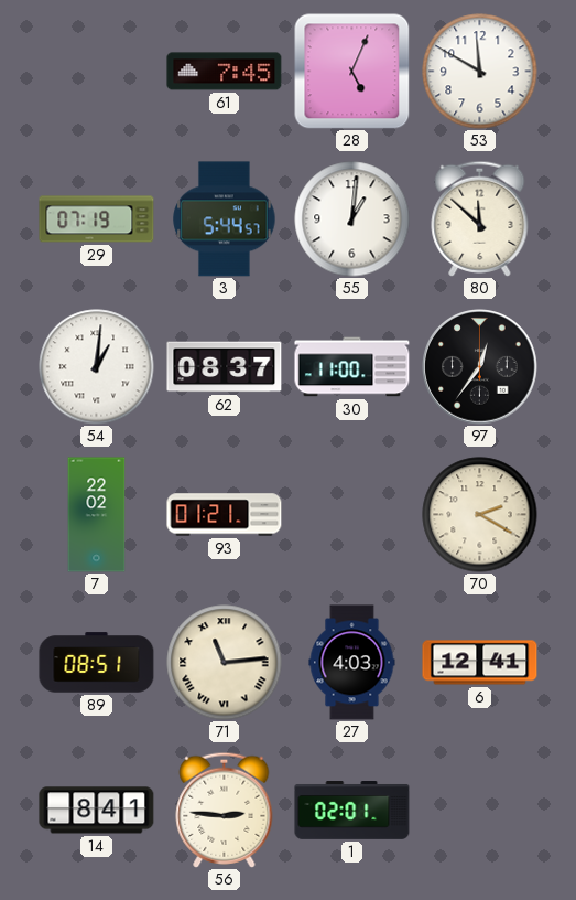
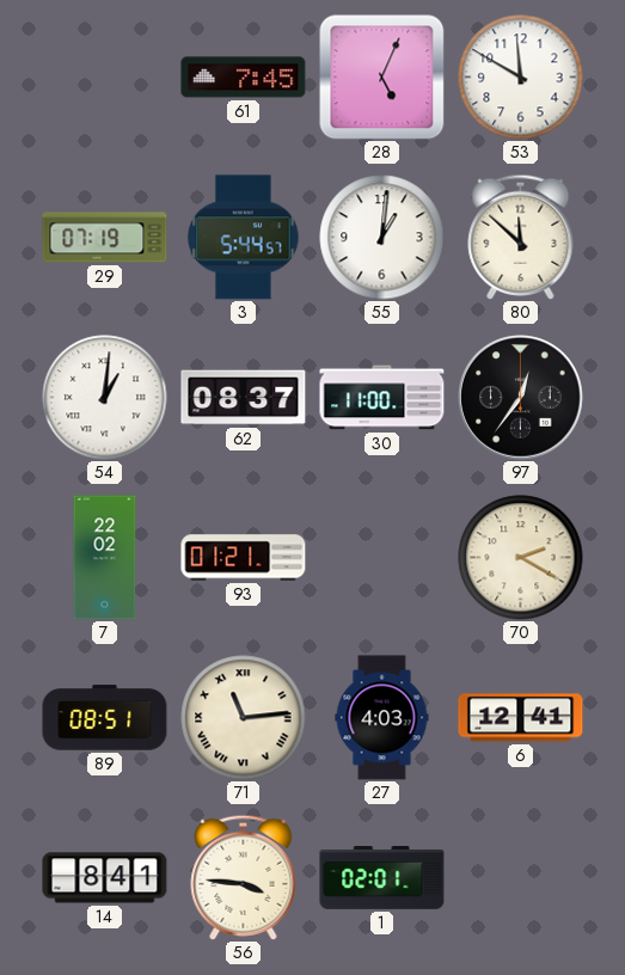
56: 2:46 -> 3:46 (244, 877)
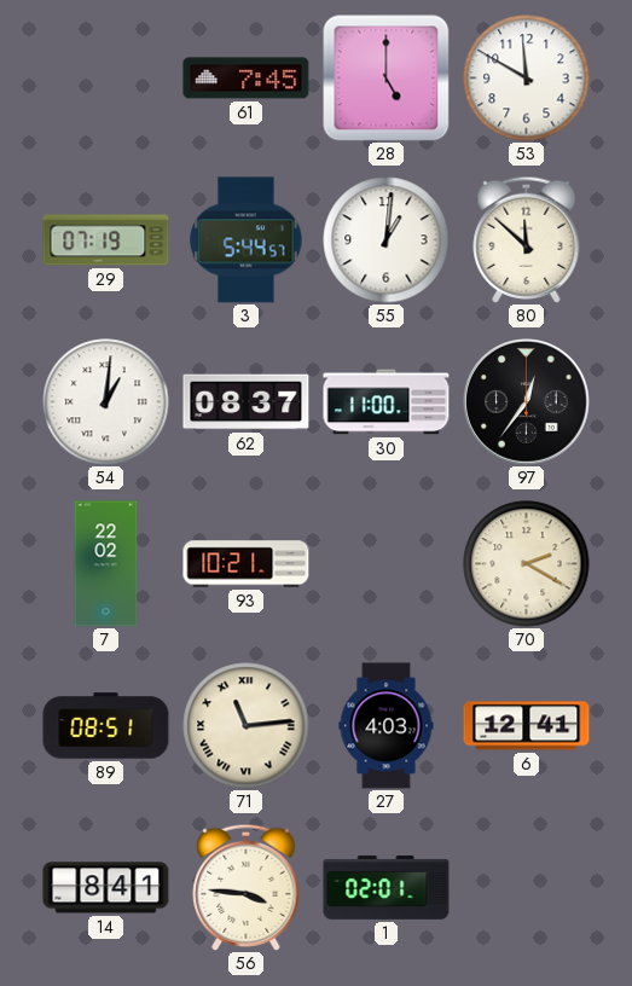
28: 5:04 -> 5:00 (385, 77)
93: 01:21 -> 10:21 (247, 564)
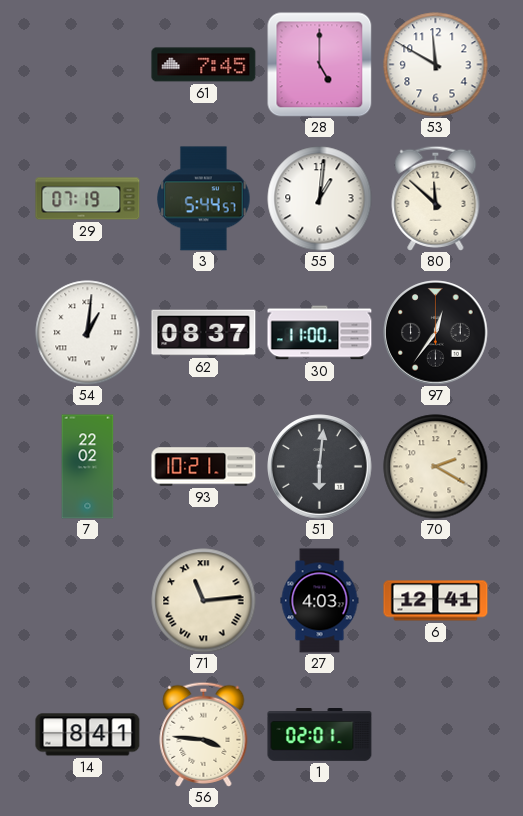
51: none -> 6:01 (320, 467)
89: 08:51 -> none (106, 726)
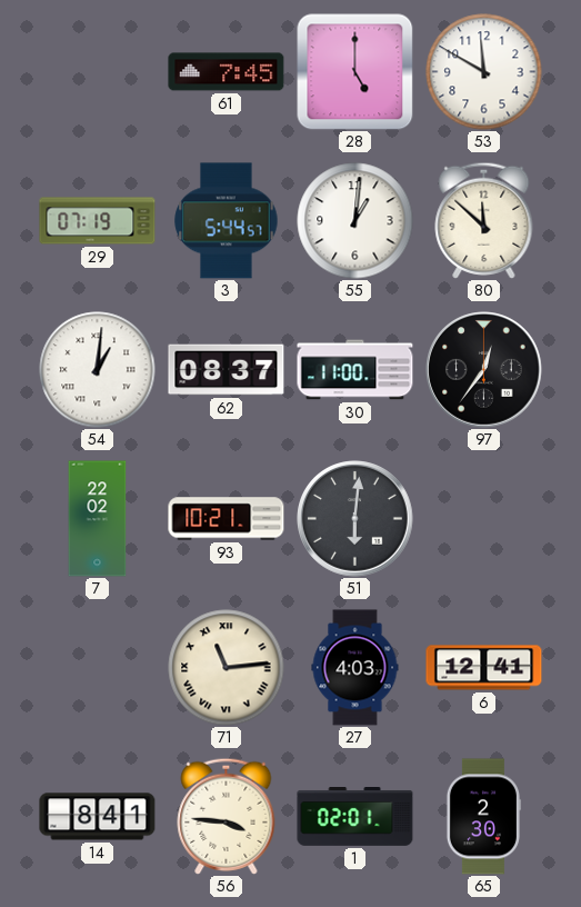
70: 2:20 -> none (436, 467)
65: none -> 2:30 (483, 817)
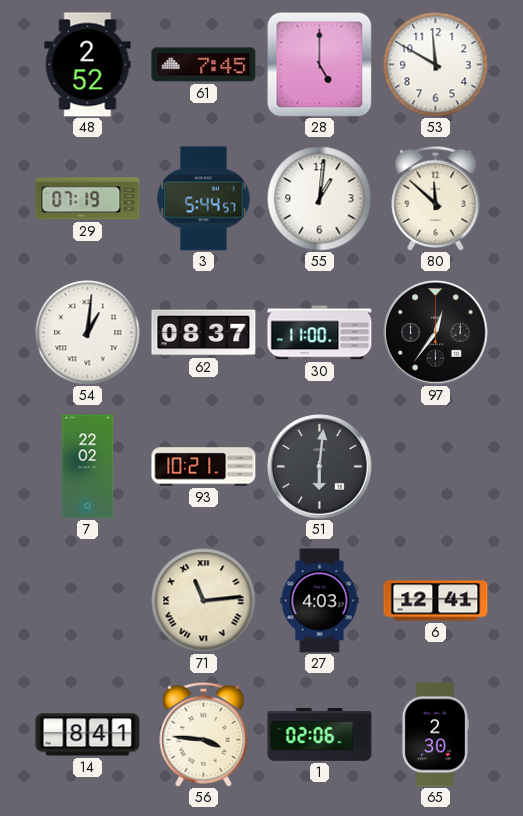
48: none -> 2:52 (88, 65)
1: 02:01 -> 02:06 (320, 735)
